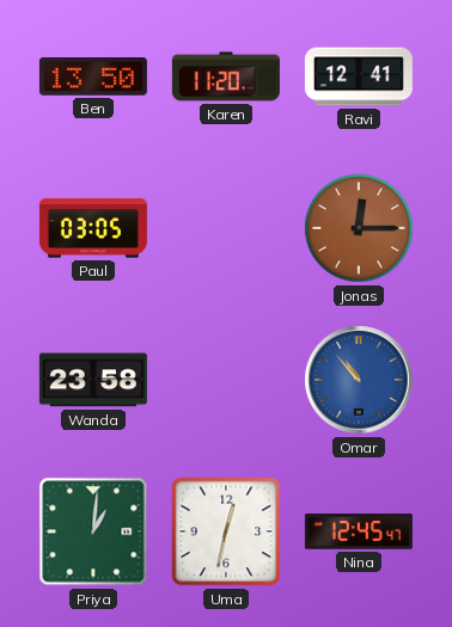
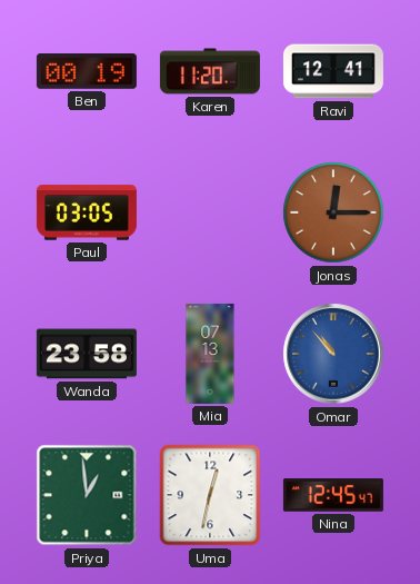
Ben: 13:50 -> 00:19 (87, 72)
Mia: none -> 07:13 (210, 354)
Priya: 1:01 -> 12:59 (87, 495)
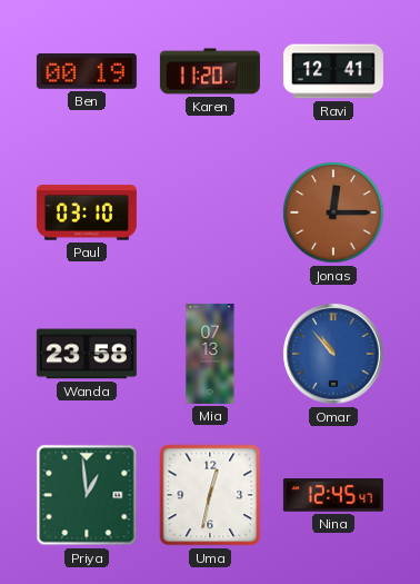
Paul: 03:05 -> 03:10 (87, 212)
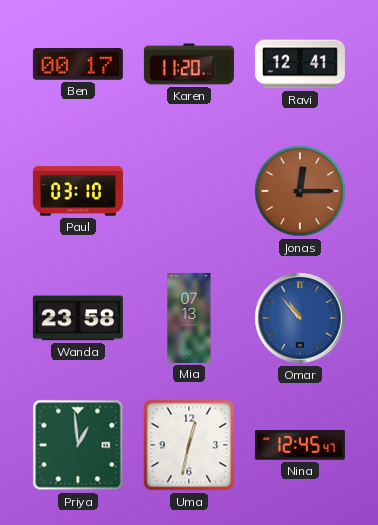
Ben: 00:19 -> 00:17 (78, 65)
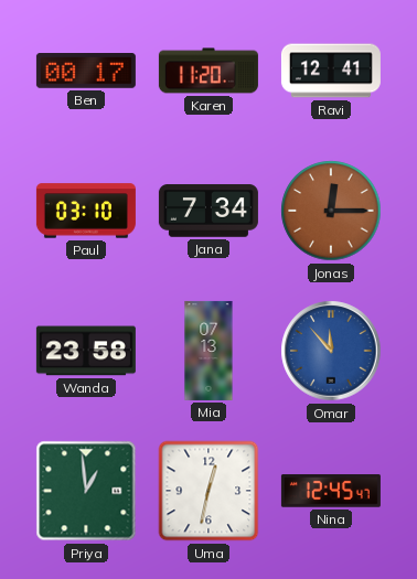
Jana: none -> 7:34 (209, 211)
Omar: 10:53 -> 11:53 (331, 351)
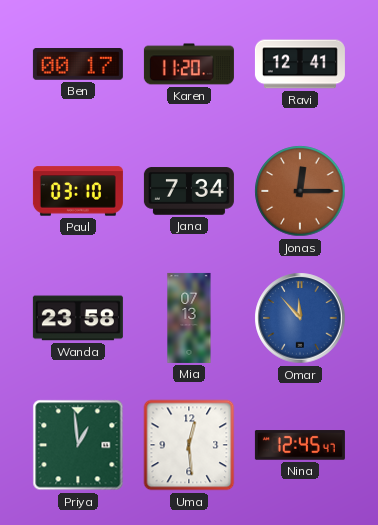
Uma: 12:32 -> 12:29 (189, 445)
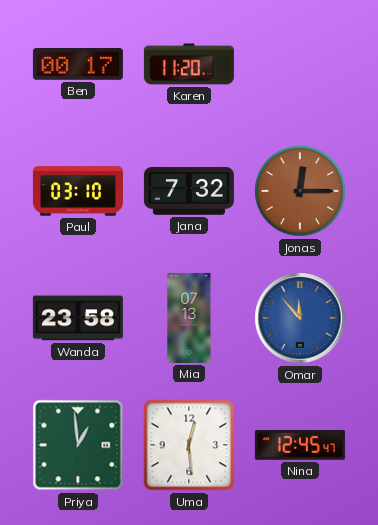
Ravi: 12:41 -> none (300, 64)
Jana: 7:34 -> 7:32 (189, 191)
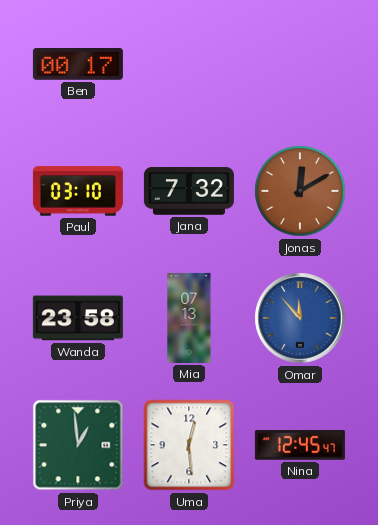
Karen: 11:20 -> none (189, 64)
Jonas: 12:15 -> 12:10 (300, 191)
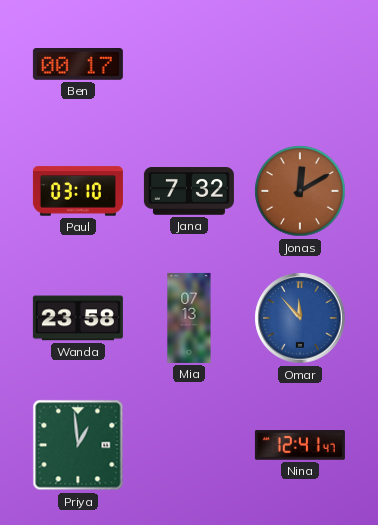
Uma: 12:29 -> none (189, 445)
Nina: 12:45 -> 12:41 (300, 445)
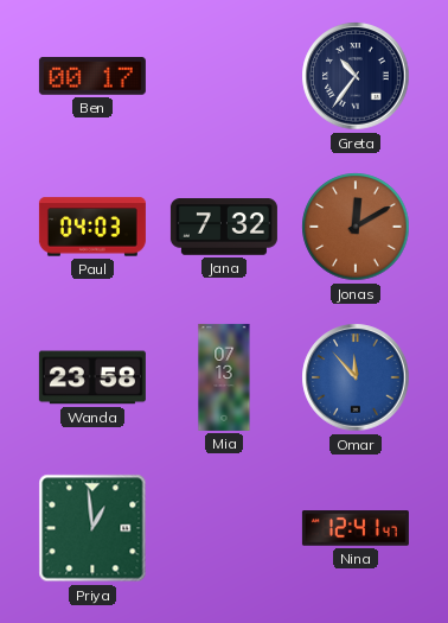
Greta: none -> 10:36 (356, 76)
Paul: 03:10 -> 04:03 (92, 227)
